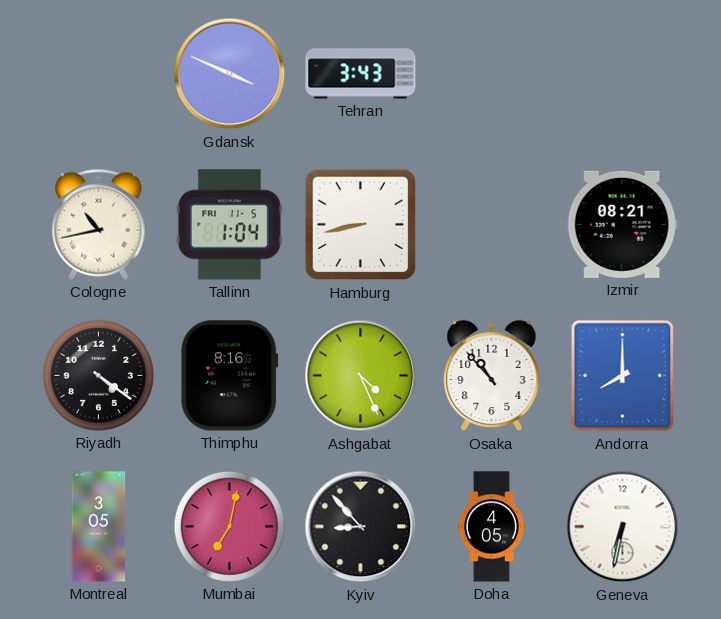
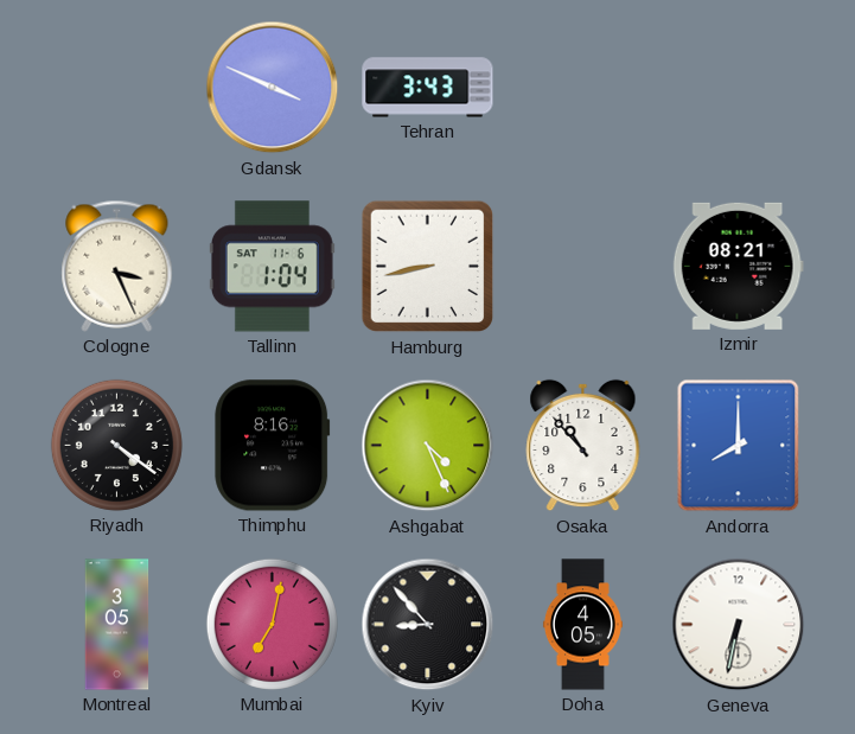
Cologne: 10:43 -> 3:26 (117, 266)
Tallinn date: FRI 11-5 -> SAT 11-6 (272, 267)
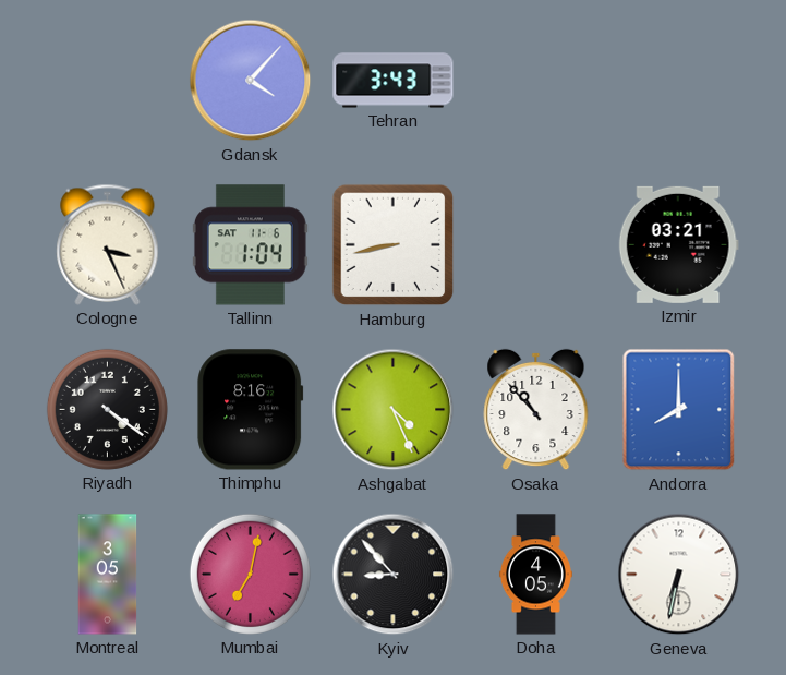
Gdansk: 3:49 -> 4:07 (251, 81)
Izmir: 08:21 -> 03:21 (678, 244)
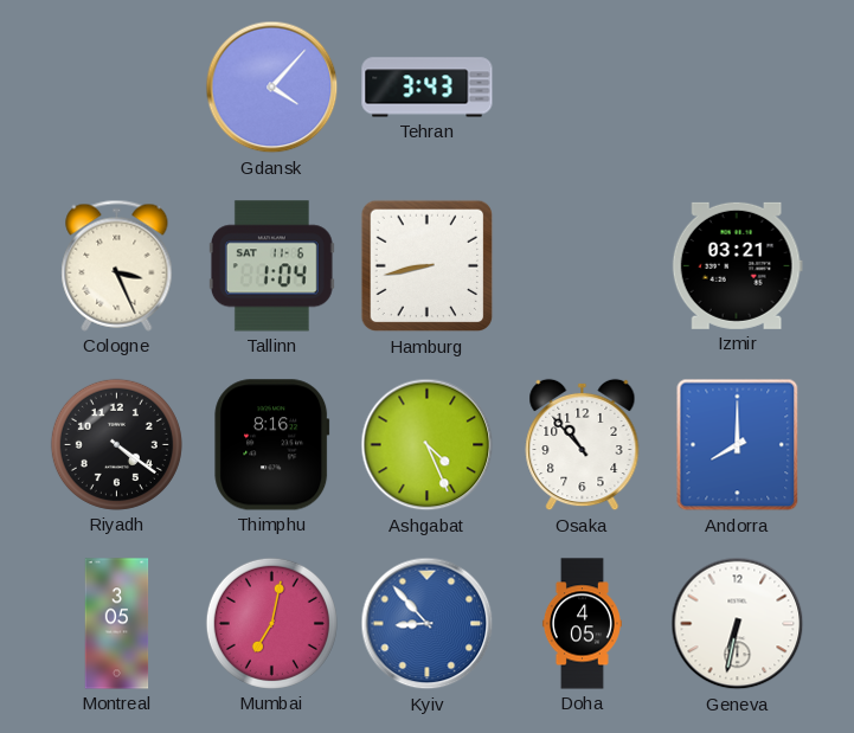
Kyiv dial: black -> blue (428, 624)
